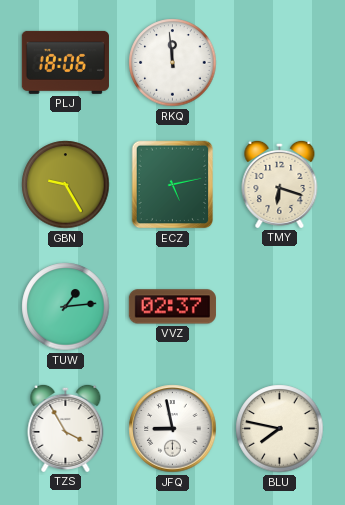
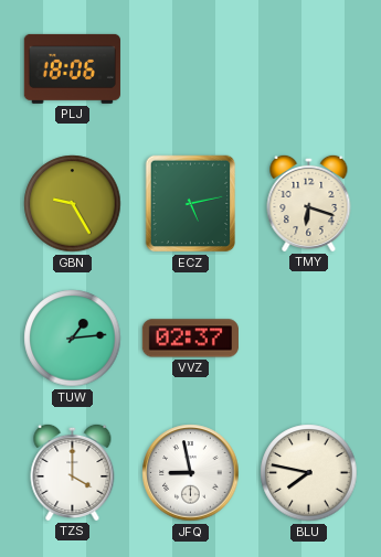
RKQ: 11:59 -> none (173, 63)
TZS: 3:55 -> 4:00 (73, 472)
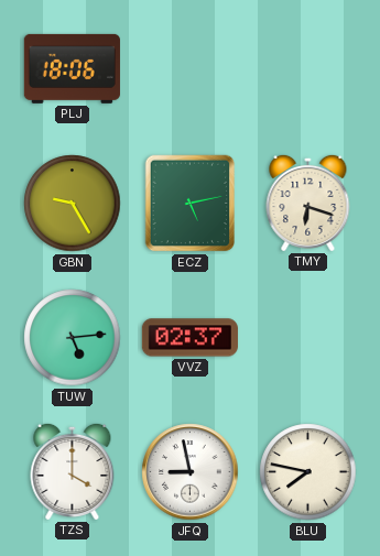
TUW: 1:14 -> 5:14 (73, 338)
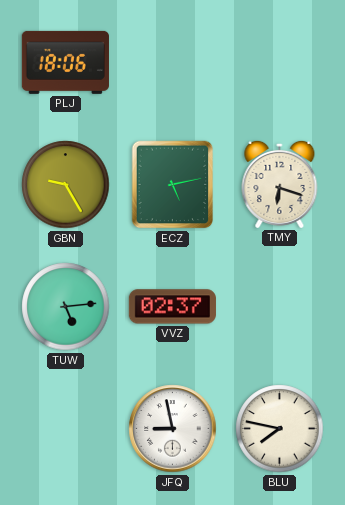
TZS: 4:00 -> none (73, 471)
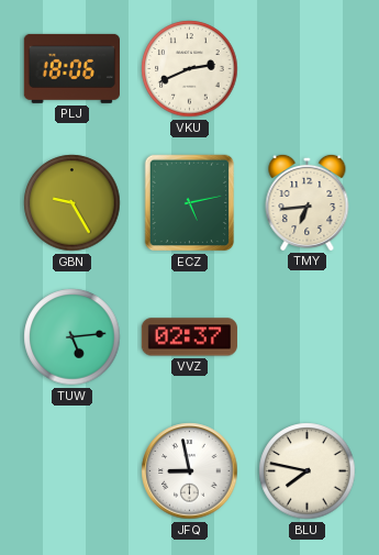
VKU: none -> 2:41 (190, 69)
TMY: 6:18 -> 6:44 (308, 202)
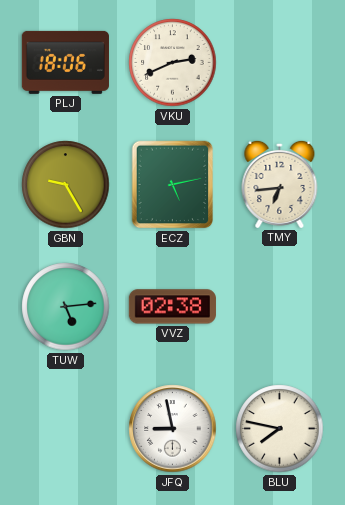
VVZ: 02:37 -> 02:38 (172, 307)
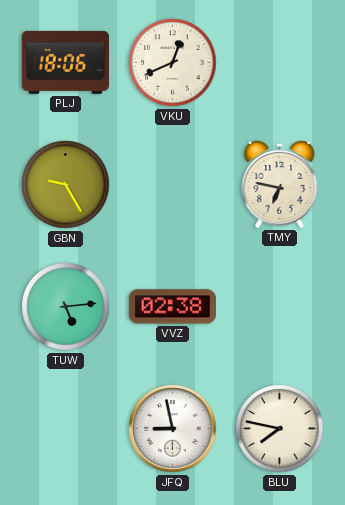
VKU: 2:41 -> 12:41 (173, 63)
ECZ: 5:13 -> none (173, 185)
TMY: 6:44 -> 6:47 (280, 184)
